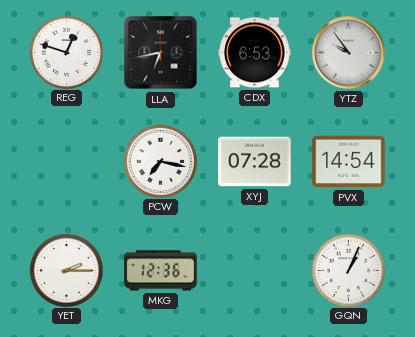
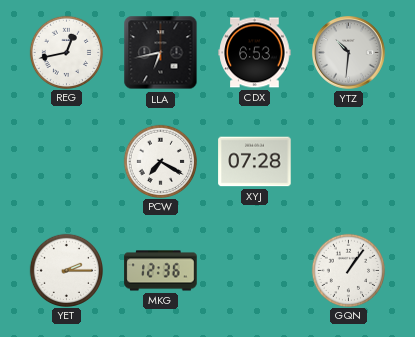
REG: 12:48 -> 12:43 (66, 52)
YTZ: 9:54 -> 10:31 (349, 53)
PCW: 7:17 -> 7:20 (160, 161)
PVX: 14:54 -> none (349, 162)
GQN: 1:04 -> 1:06 (348, 270)
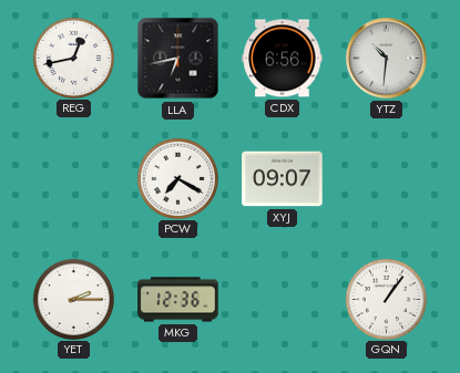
CDX: 6:53 -> 6:56 (283, 59)
XYJ: 07:28 -> 09:07 (283, 179)
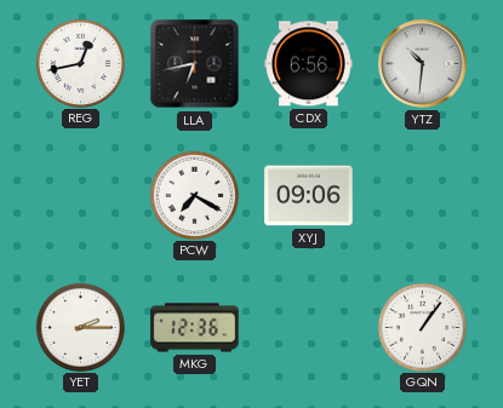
XYJ: 09:07 -> 09:06 (309, 196)
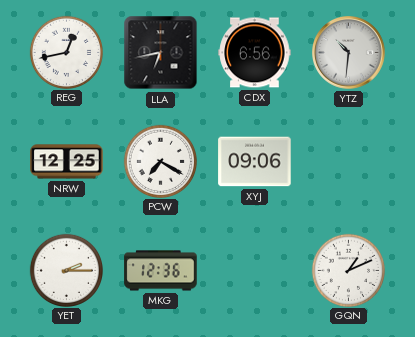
NRW: none -> 12:25 (67, 162)
GQN: 1:06 -> 1:11 (348, 270)
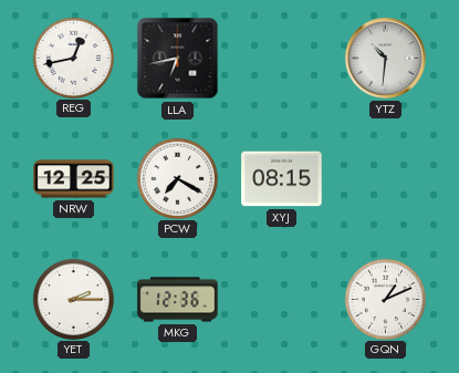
CDX: 6:56 -> none (255, 53)
XYJ: 09:06 -> 08:15 (282, 179)
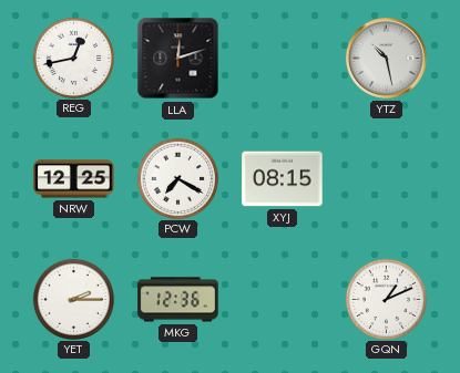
LLA: 6:43 -> 12:12 (178, 59)
YTZ: 10:31 -> 10:28 (387, 59)
